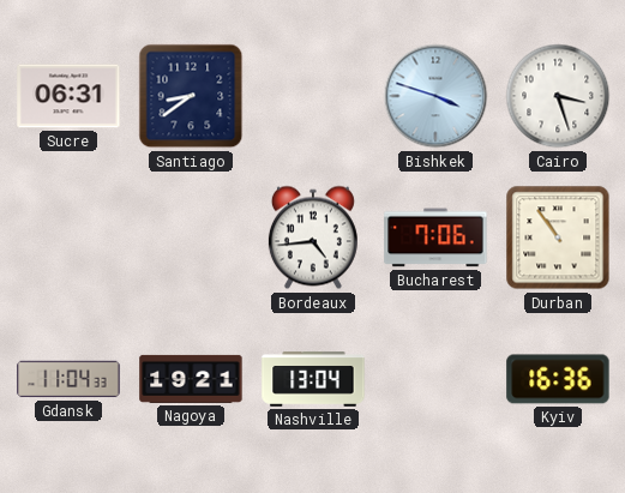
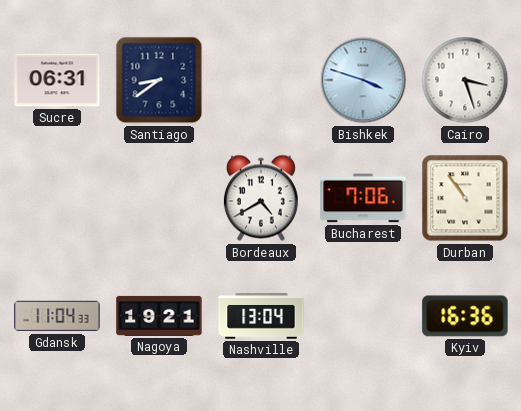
Bordeaux: 4:44 -> 4:40 (261, 198)
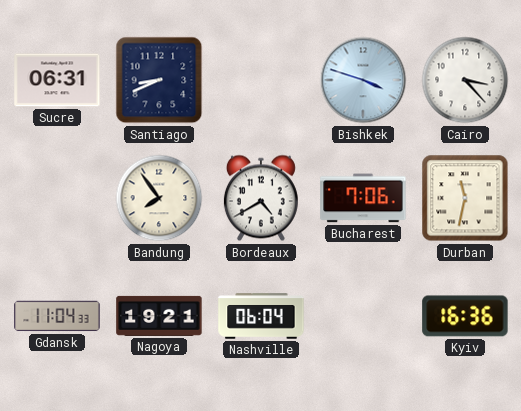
Santiago: 8:39 -> 8:41 (159, 80)
Cairo: 3:27 -> 3:23 (465, 80)
Bandung: none -> 7:54 (159, 198)
Durban: 10:54 -> 11:32 (465, 198)
Nashville: 13:04 -> 06:04 (261, 316)
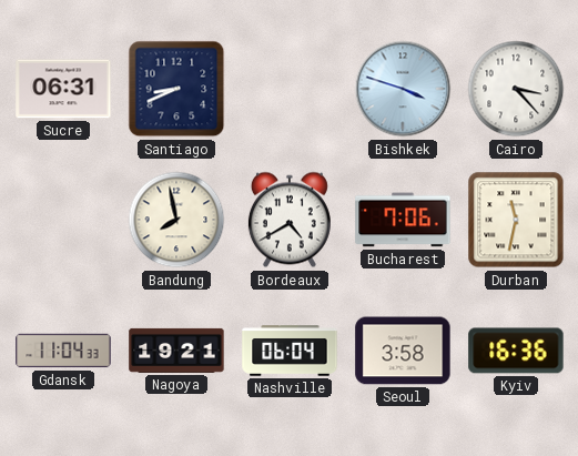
Bandung: 7:54 -> 7:58 (176, 220)
Seoul: none -> 3:58 (403, 351)
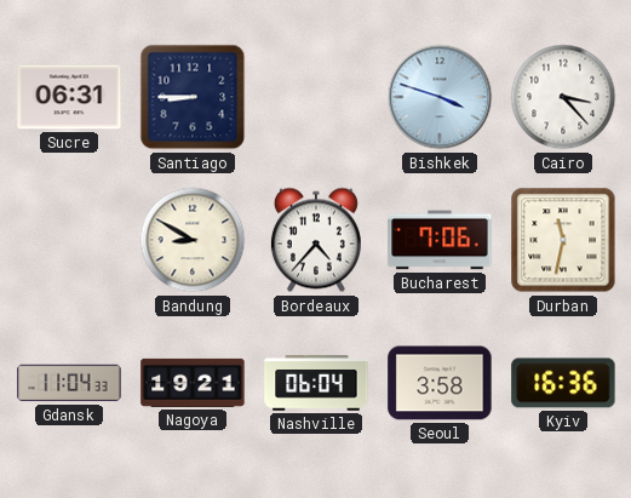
Santiago: 8:41 -> 8:45 (193, 97)
Bandung: 7:58 -> 8:50 (193, 240)
Bordeaux: 4:40 -> 4:37 (316, 240)
